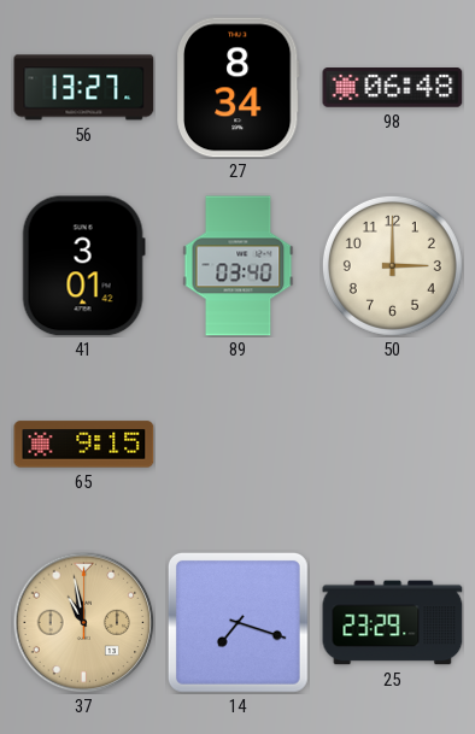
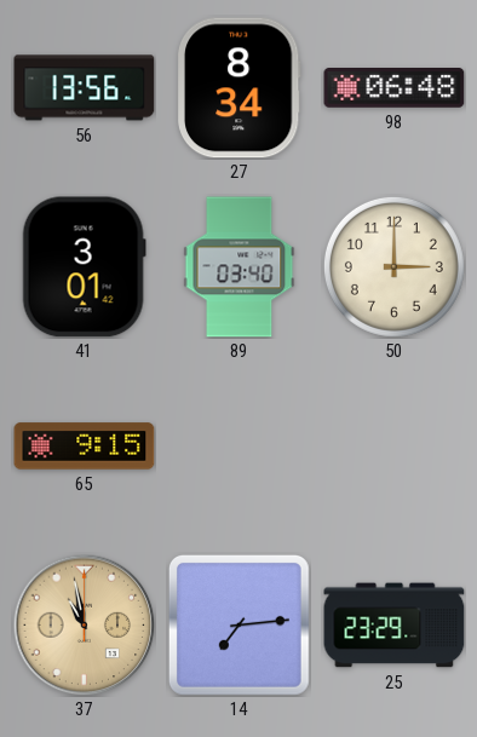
56: 13:27 -> 13:56 (85, 88)
14: 7:18 -> 7:14 (238, 624)
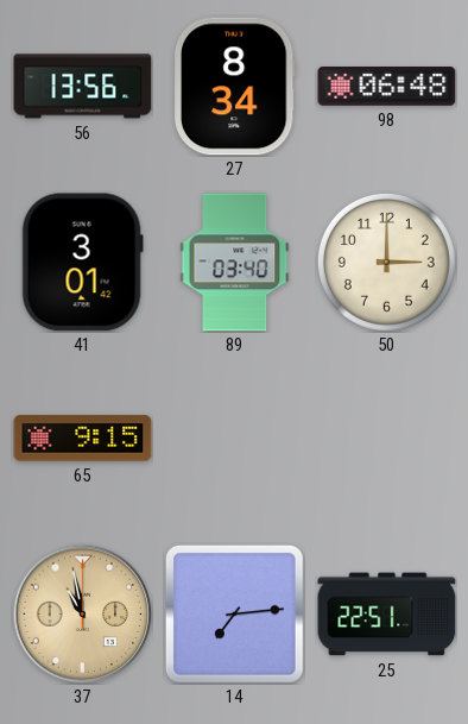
25: 23:29 -> 22:51 (387, 615)
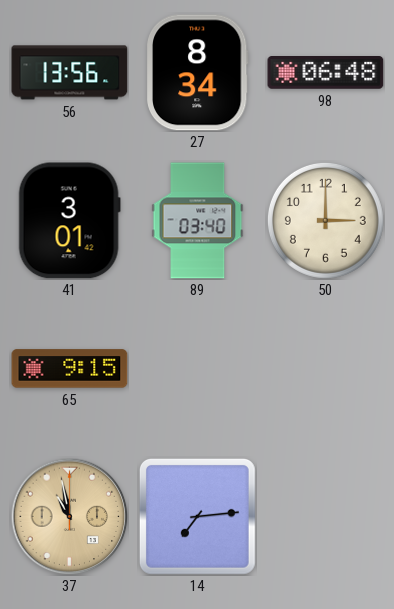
25: 22:51 -> none (387, 615)
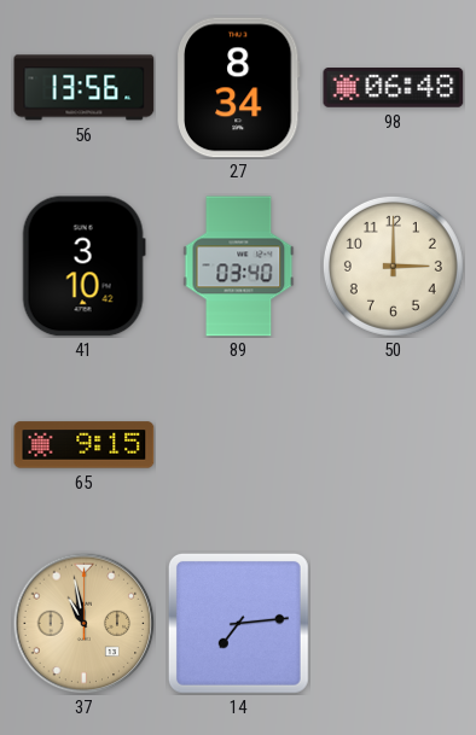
41: 3:01 -> 3:10 (83, 267)
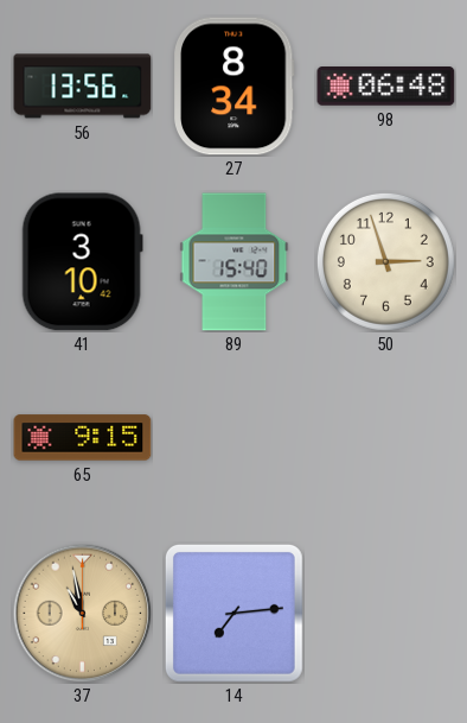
89: 03:40 -> 15:40 (235, 262)
50: 3:00 -> 2:57 (385, 261)
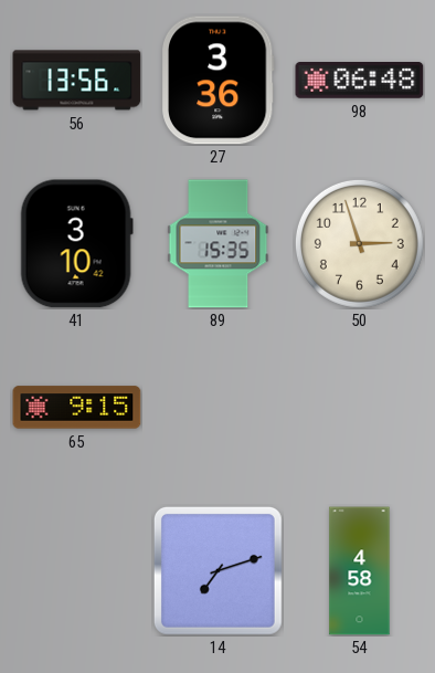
27: 8:34 -> 3:36 (217, 81)
89: 15:40 -> 15:35 (219, 244)
37: 10:58 -> none (82, 613)
14: 7:14 -> 7:12 (217, 570)
54: none -> 4:58 (360, 571)
